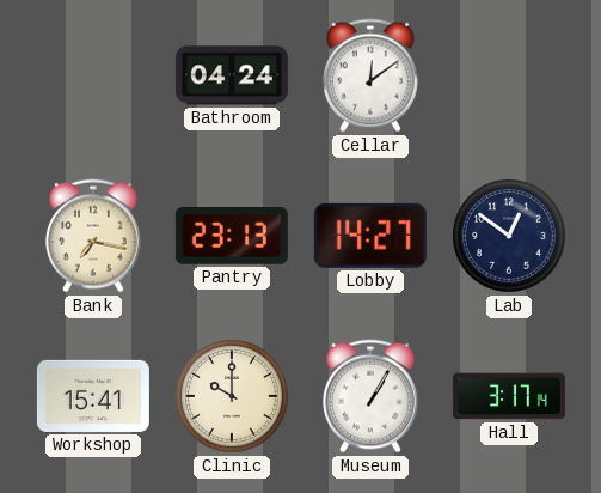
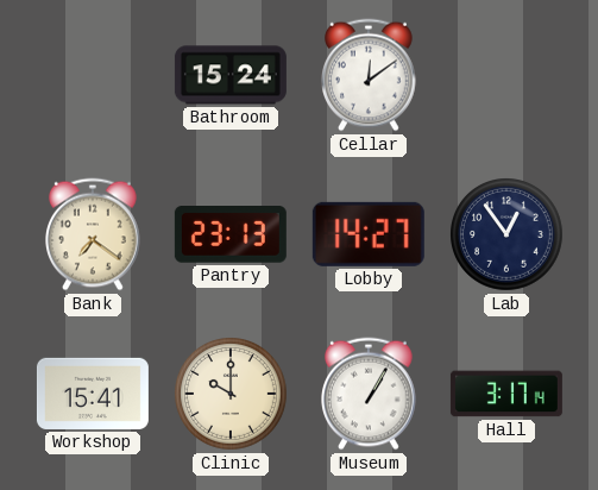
Bathroom: 04:24 -> 15:24 (231, 75)
Bank: 7:17 -> 7:21 (94, 234)
Lab: 12:51 -> 12:54 (508, 235)
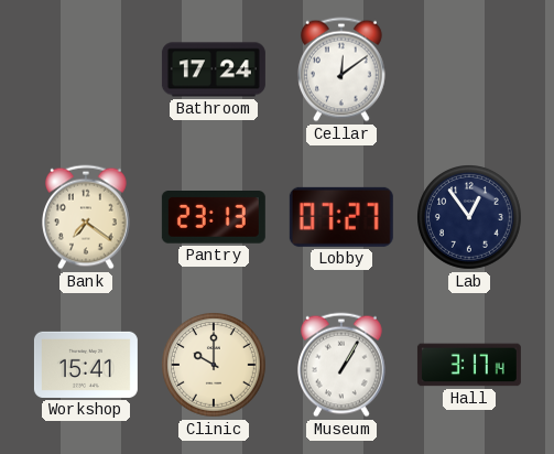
Bathroom: 15:24 -> 17:24 (214, 69)
Lobby: 14:27 -> 07:27 (341, 217)
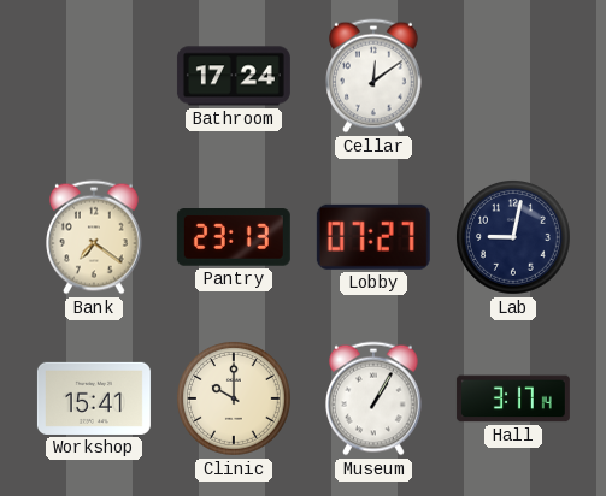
Lab: 12:54 -> 9:02 (514, 238)
